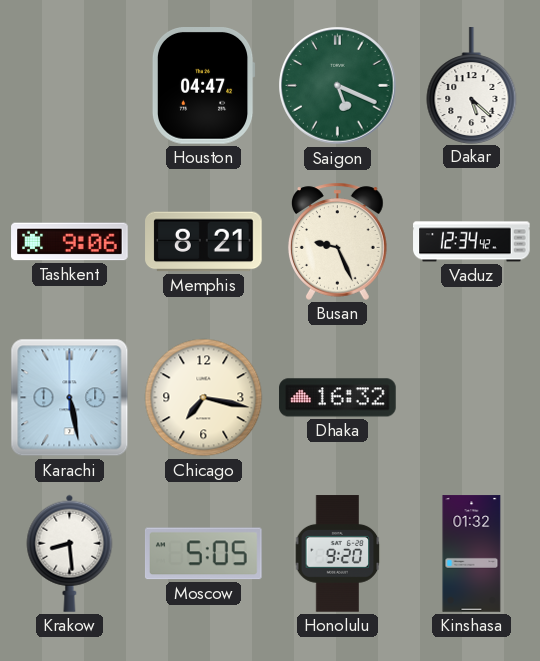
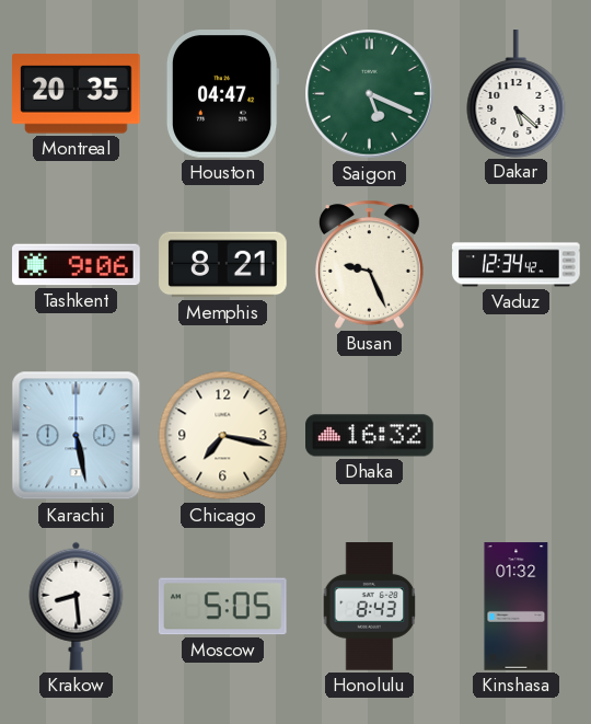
Montreal: none -> 20:35 (77, 94)
Honolulu: 9:20 -> 8:43 (370, 607)
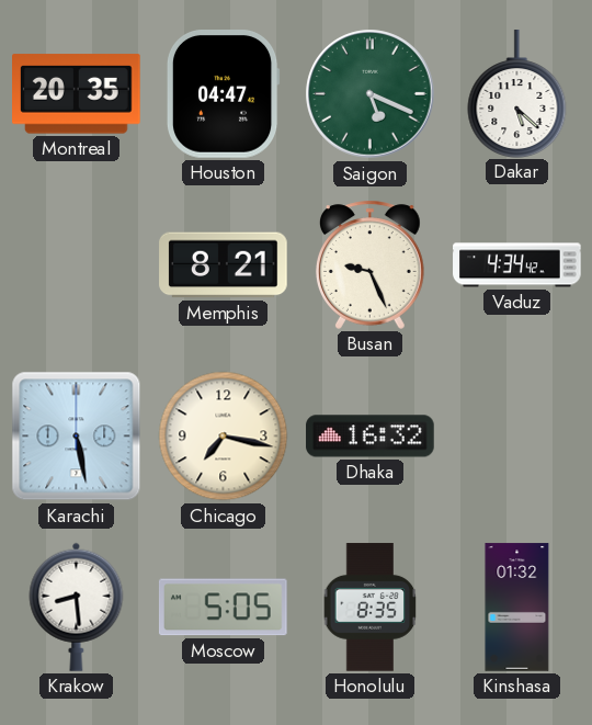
Tashkent: 9:06 -> none (77, 265)
Vaduz: 12:34 -> 4:34 (517, 265)
Honolulu: 8:43 -> 8:35 (371, 608)
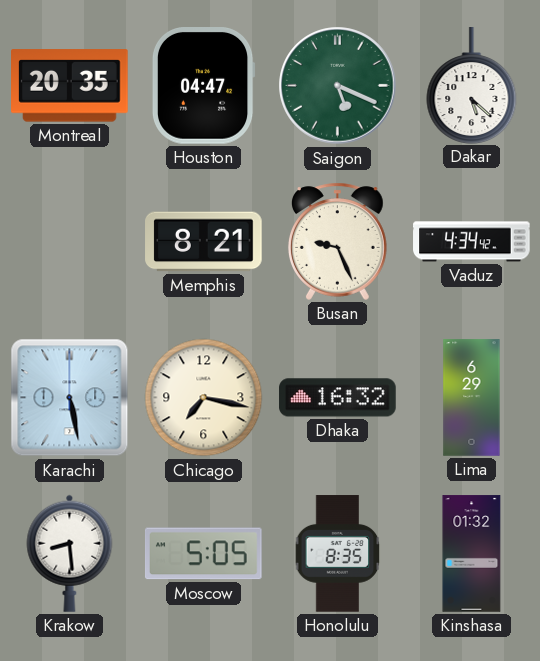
Lima: none -> 6:29 (472, 398)
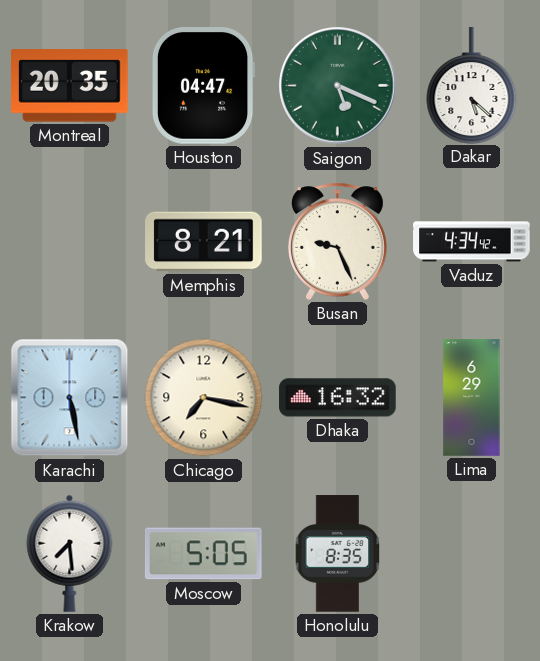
Krakow: 8:29 -> 7:29 (70, 553)
Kinshasa: 01:32 -> none (472, 554)
